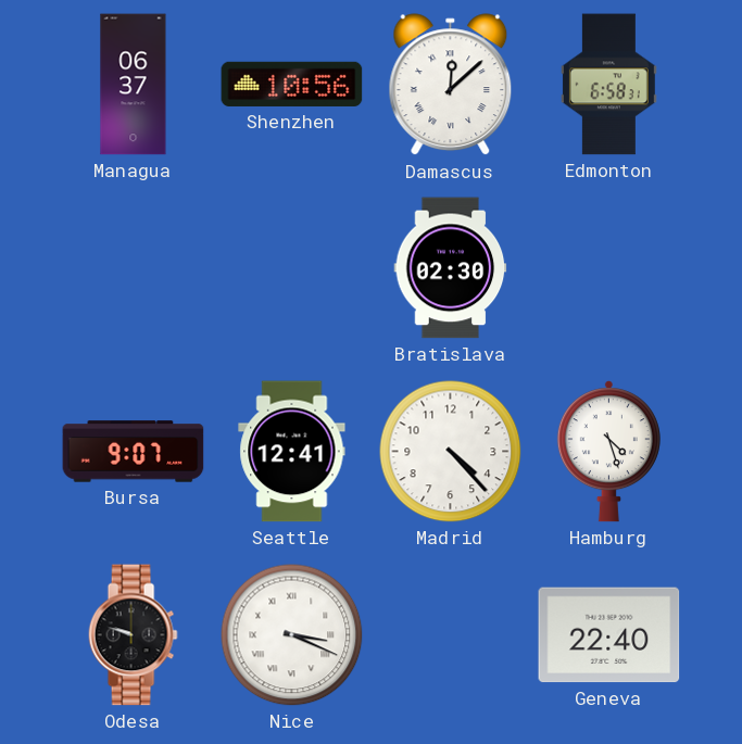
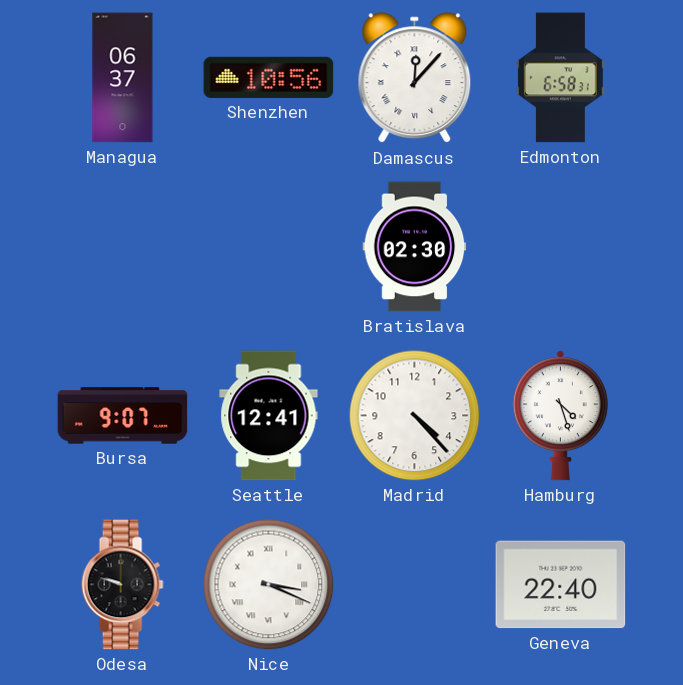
Damascus: 12:08 -> 12:07 (415, 78)
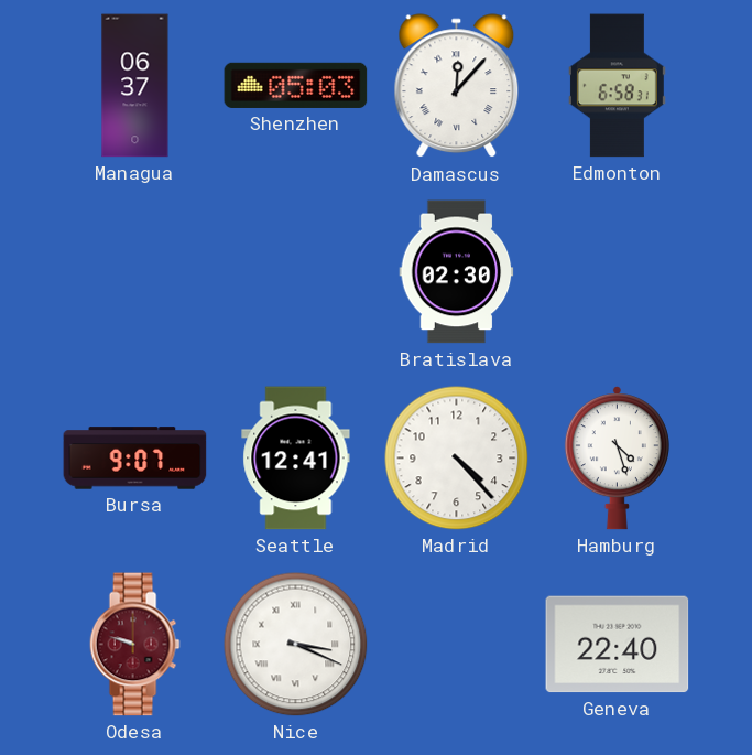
Shenzhen: 10:56 -> 05:03 (296, 85)
Odesa dial: black -> burgundy (134, 645)
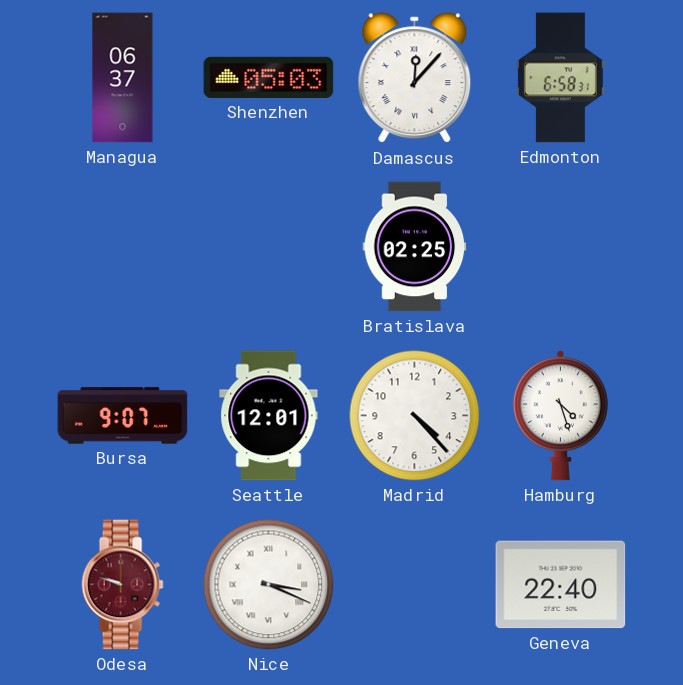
Bratislava: 02:30 -> 02:25 (415, 247)
Seattle: 12:41 -> 12:01 (269, 416)
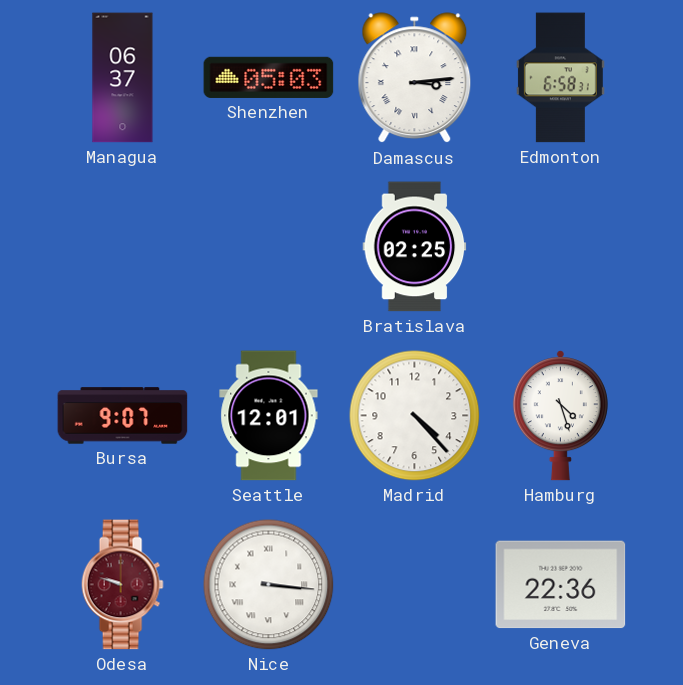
Damascus: 12:07 -> 3:14 (415, 78)
Nice: 3:19 -> 3:16 (269, 585)
Geneva: 22:40 -> 22:36 (561, 585)
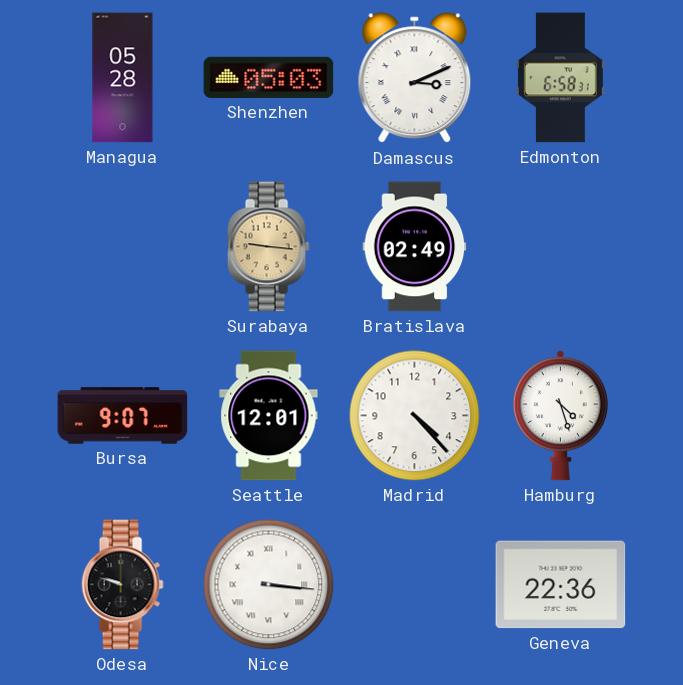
Managua: 06:37 -> 05:28 (123, 78)
Damascus: 3:14 -> 3:11 (415, 78)
Surabaya: none -> 9:16 (268, 247)
Bratislava: 02:25 -> 02:49 (415, 247)
Odesa dial: burgundy -> black (122, 585)
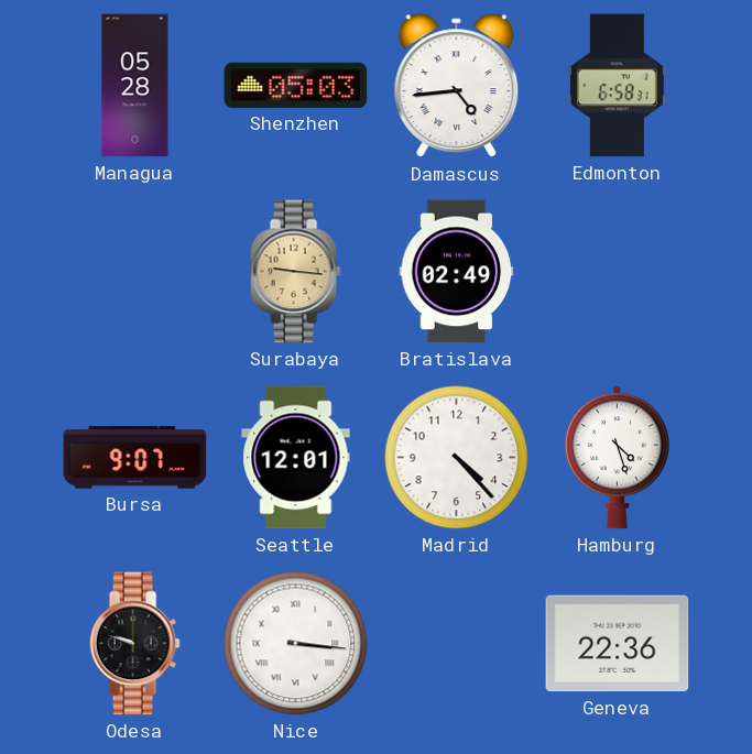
Damascus: 3:11 -> 4:44 (457, 86)
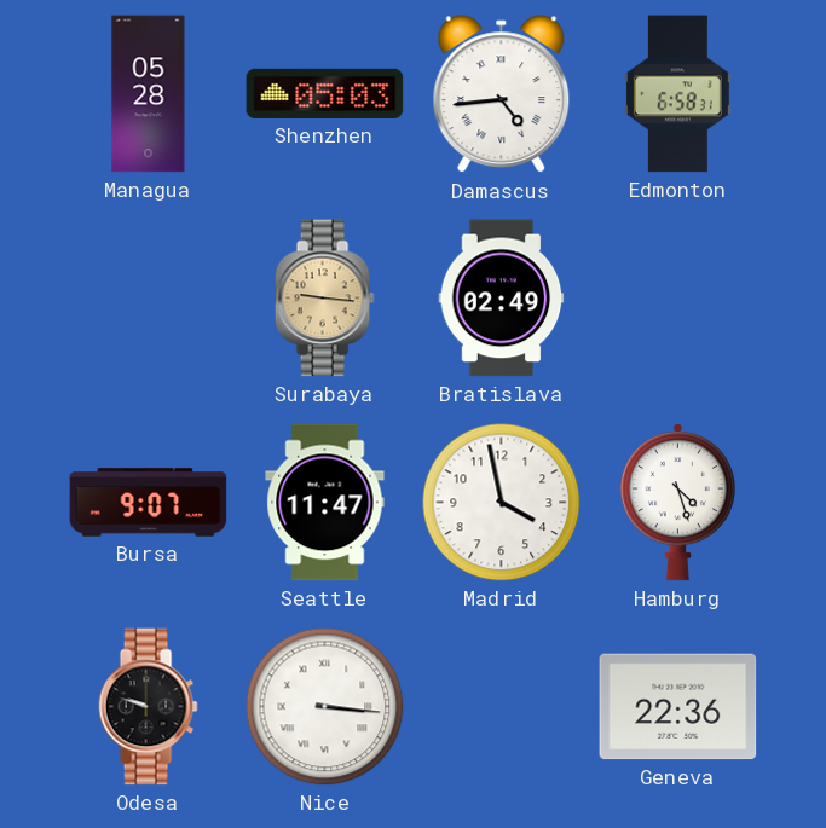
Seattle: 12:01 -> 11:47 (325, 503)
Madrid: 4:23 -> 3:58 (502, 503)
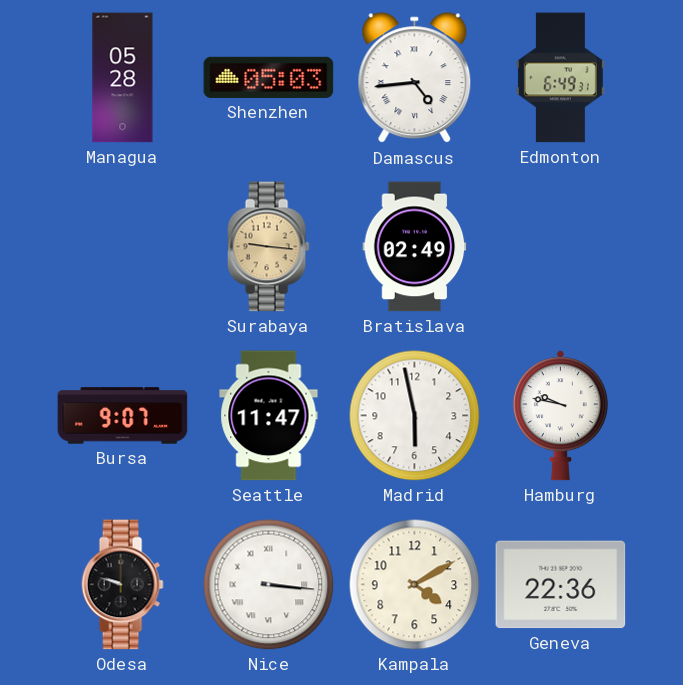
Edmonton: 6:58 -> 6:49 (560, 78)
Madrid: 3:58 -> 5:58 (415, 416)
Hamburg: 4:27 -> 9:47 (560, 416)
Kampala: none -> 4:10 (415, 585)
